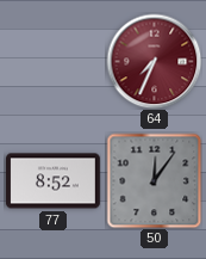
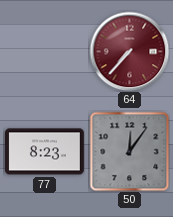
64: 7:34 -> 7:37 (129, 51)
77: 8:52 -> 8:23 (45, 152)
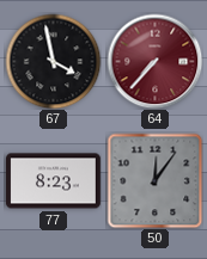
67: none -> 3:58 (53, 61)
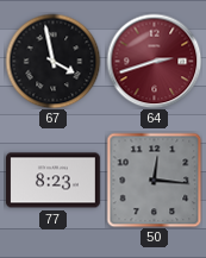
64: 7:37 -> 2:42 (154, 61)
50: 12:06 -> 12:16 (154, 180)
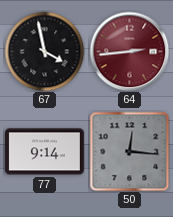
64: 2:42 -> 2:44 (129, 51)
77: 8:23 -> 9:14 (45, 152)
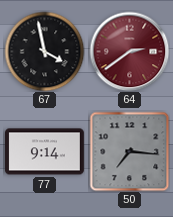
64: 2:44 -> 2:39 (129, 51)
50: 12:16 -> 7:16 (129, 151)
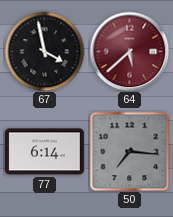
64: 2:39 -> 5:38 (129, 51)
77: 9:14 -> 6:14 (45, 152)
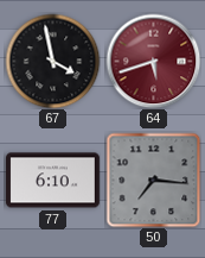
64: 5:38 -> 5:42 (153, 61)
77: 6:14 -> 6:10 (53, 181)
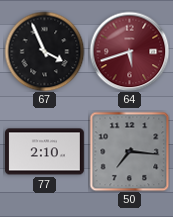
67: 3:58 -> 3:56 (44, 51)
77: 6:10 -> 2:10 (45, 152)
